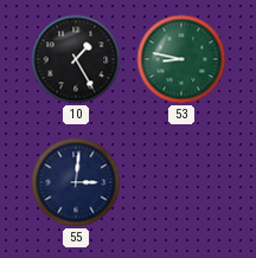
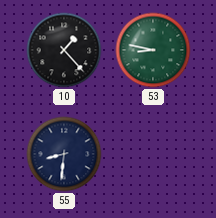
10: 1:25 -> 1:23 (64, 50)
55: 3:01 -> 8:31 (64, 154)
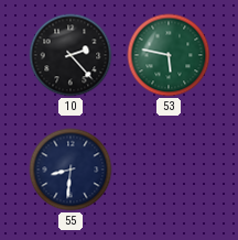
10: 1:23 -> 2:23 (71, 55)
53: 8:47 -> 5:47 (169, 55)
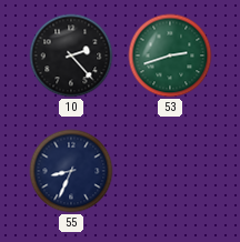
53: 5:47 -> 2:42 (170, 56)
55: 8:31 -> 8:34 (71, 171)
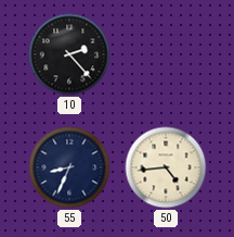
53: 2:42 -> none (170, 56)
50: none -> 4:44 (166, 167)
